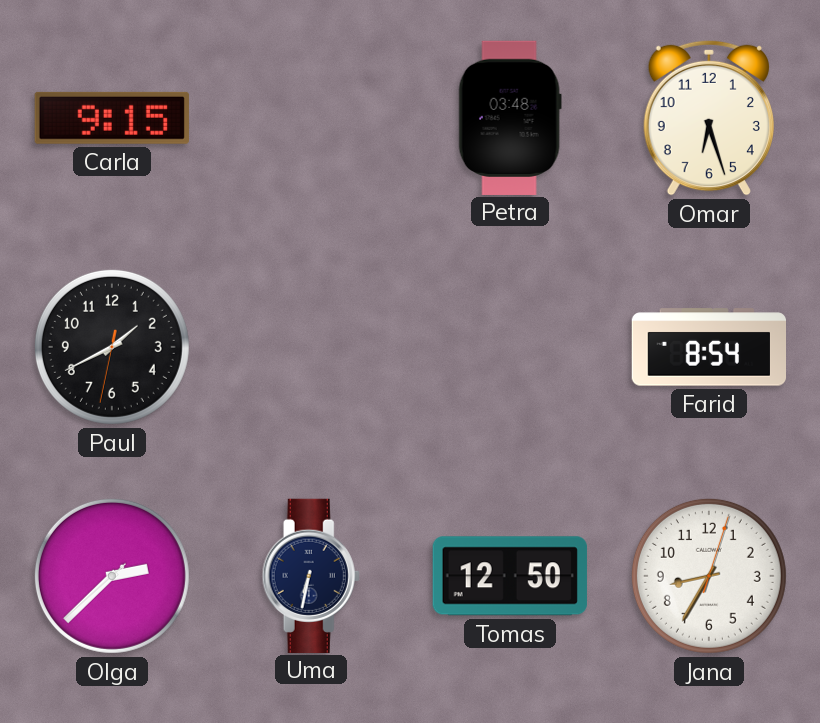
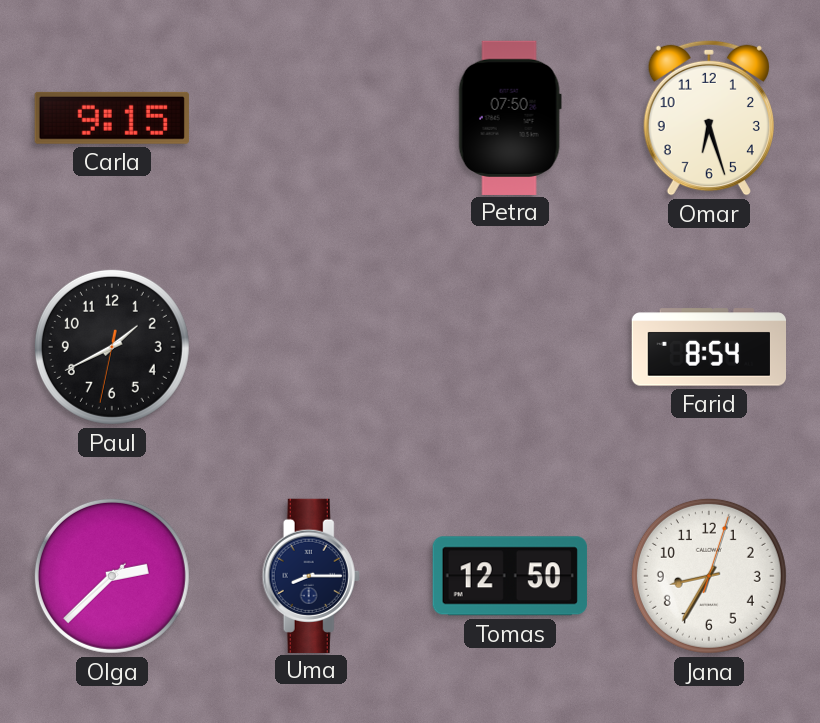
Petra: 03:48 -> 07:50 (510, 117)
Uma: 6:32 -> 8:15 (311, 575)
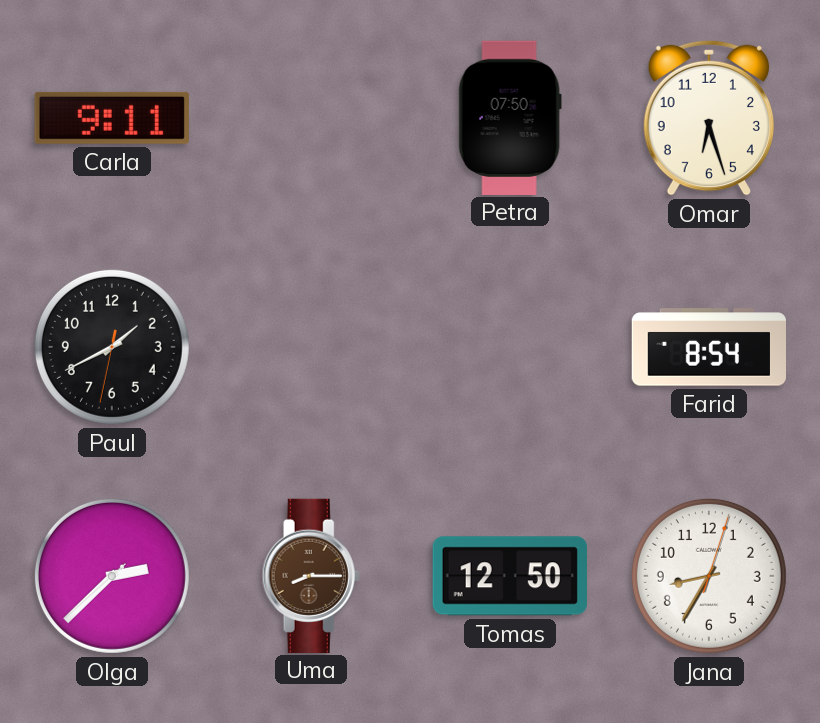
Carla: 9:15 -> 9:11 (112, 118)
Uma dial: navy -> brown (311, 575)
